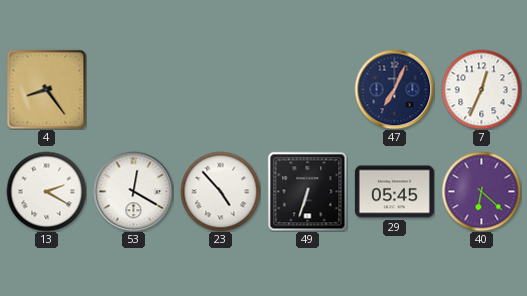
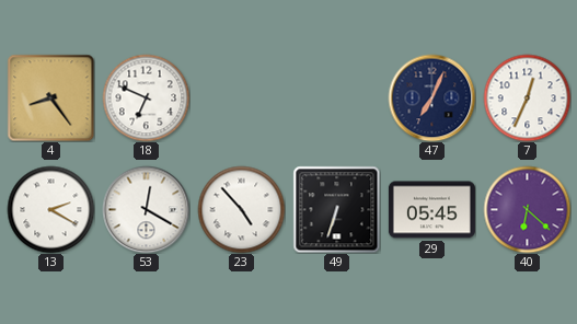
18: none -> 6:49 (146, 97)
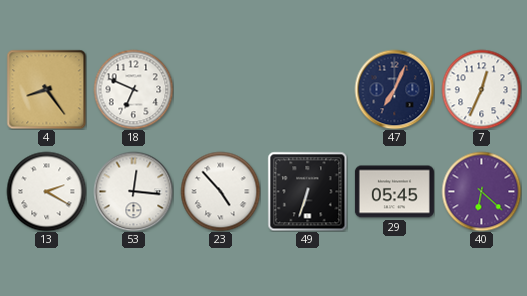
53: 12:20 -> 12:16 (133, 191)
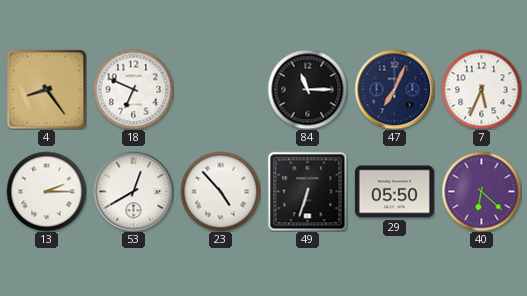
84: none -> 11:15 (307, 89)
7: 12:34 -> 5:34 (481, 89)
13: 2:20 -> 2:15 (46, 191)
53: 12:16 -> 12:40 (133, 191)
29: 05:45 -> 05:50 (394, 192)
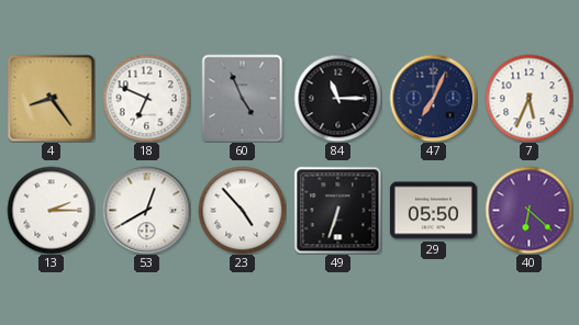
60: none -> 4:56 (243, 98)
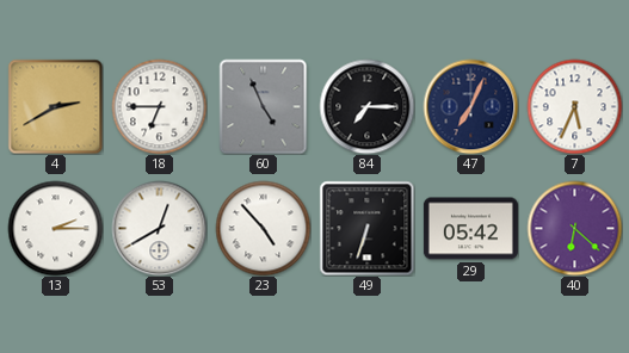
4: 8:24 -> 2:40 (55, 106)
18: 6:49 -> 6:45 (159, 106)
84: 11:15 -> 7:15 (366, 106)
29: 05:50 -> 05:42 (470, 229)
